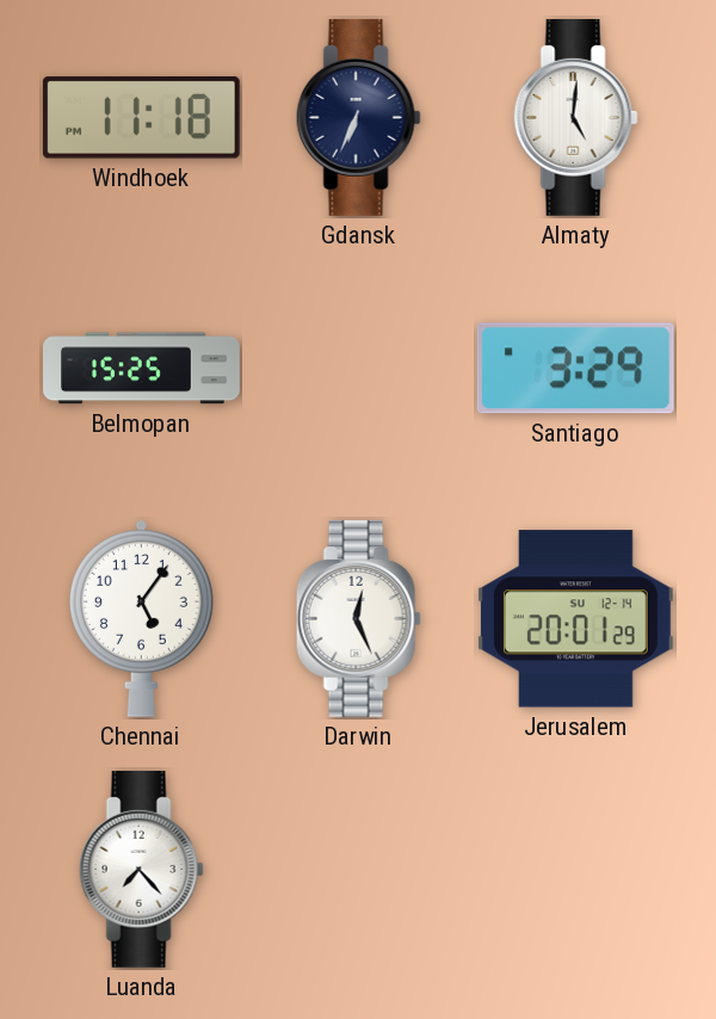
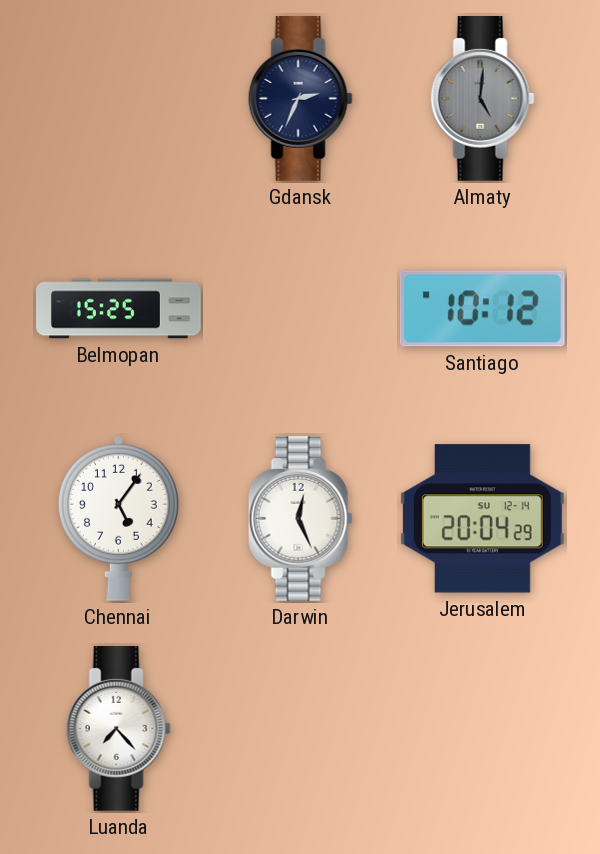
Windhoek: 11:18 -> none (141, 118)
Gdansk: 6:34 -> 2:34 (300, 98)
Almaty dial: white -> grey (482, 98)
Santiago: 3:29 -> 10:12 (482, 309)
Jerusalem: 20:01 -> 20:04 (482, 519)
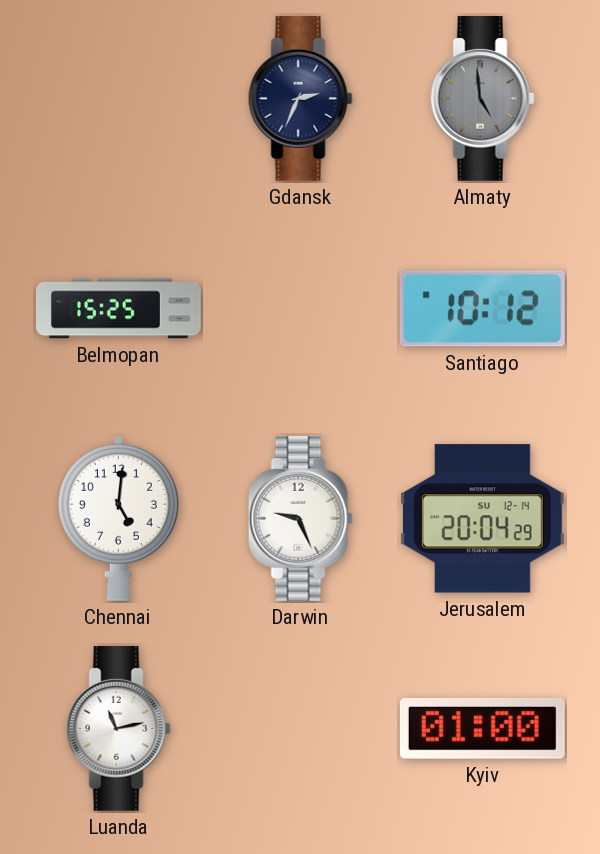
Almaty: 5:01 -> 4:59 (482, 98)
Chennai: 5:06 -> 5:01 (118, 519)
Darwin: 12:26 -> 9:26 (300, 518)
Luanda: 7:23 -> 11:13 (118, 728)
Kyiv: none -> 01:00 (482, 729)
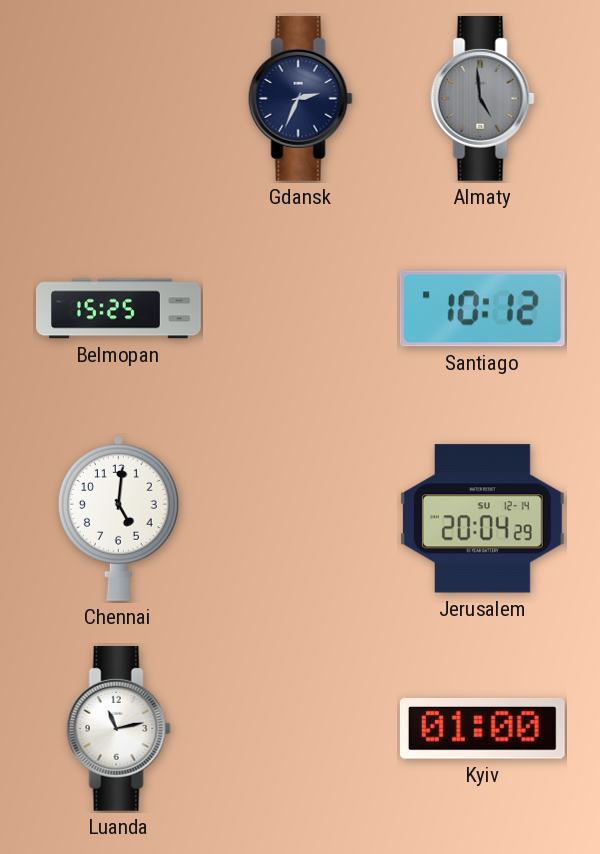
Darwin: 9:26 -> none (300, 518)
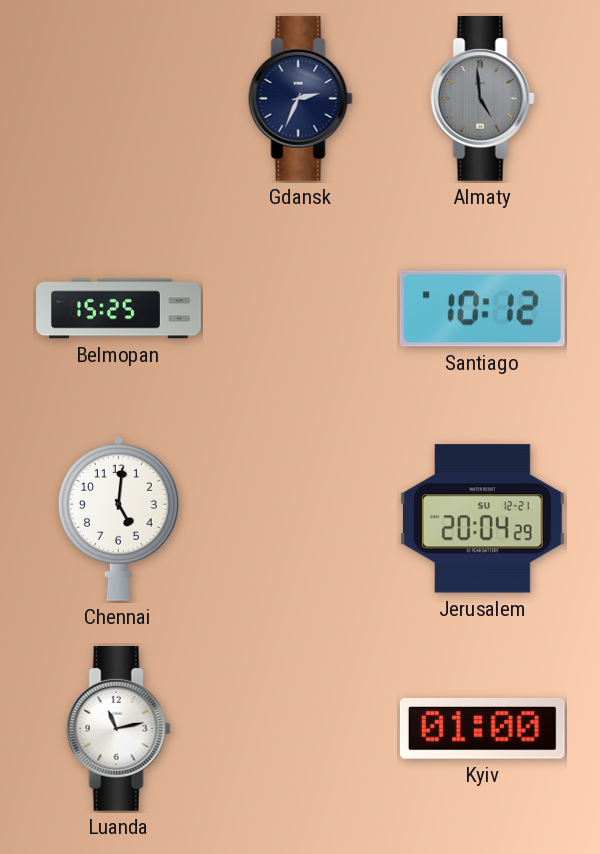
Jerusalem date: SU 12-14 -> SU 12-21 (482, 519)
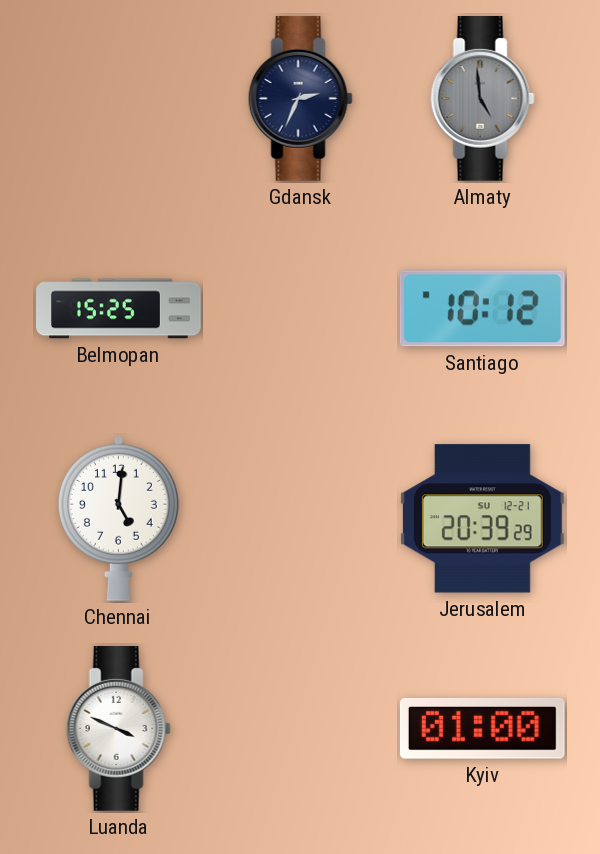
Jerusalem: 20:04 -> 20:39 (482, 519)
Luanda: 11:13 -> 3:49 (118, 728)
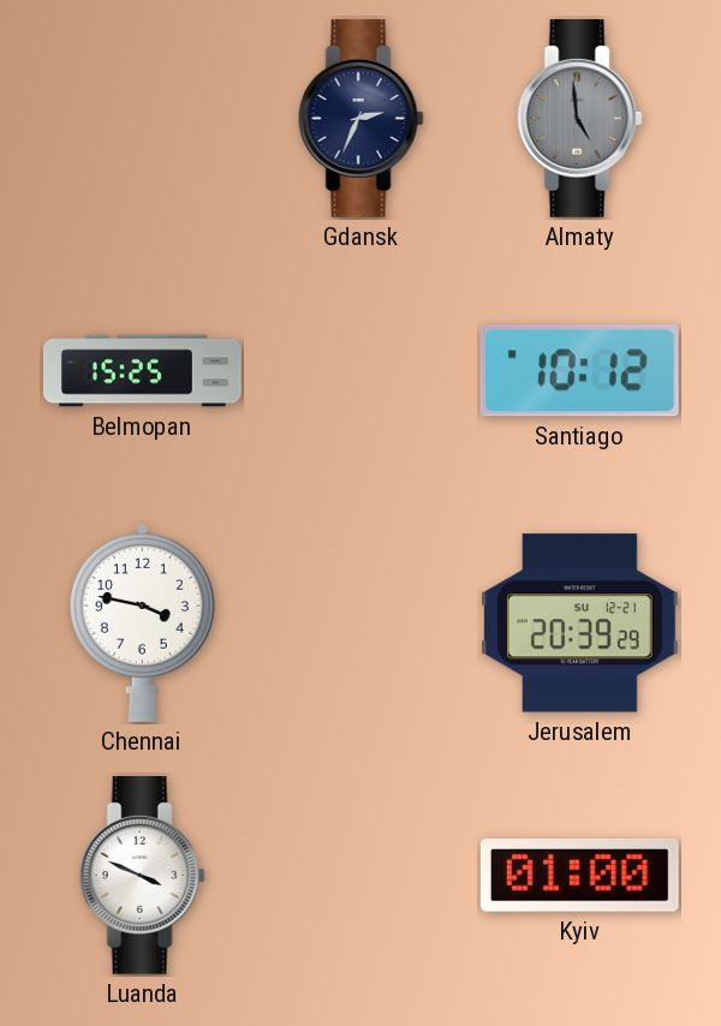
Chennai: 5:01 -> 3:47 (142, 624)
